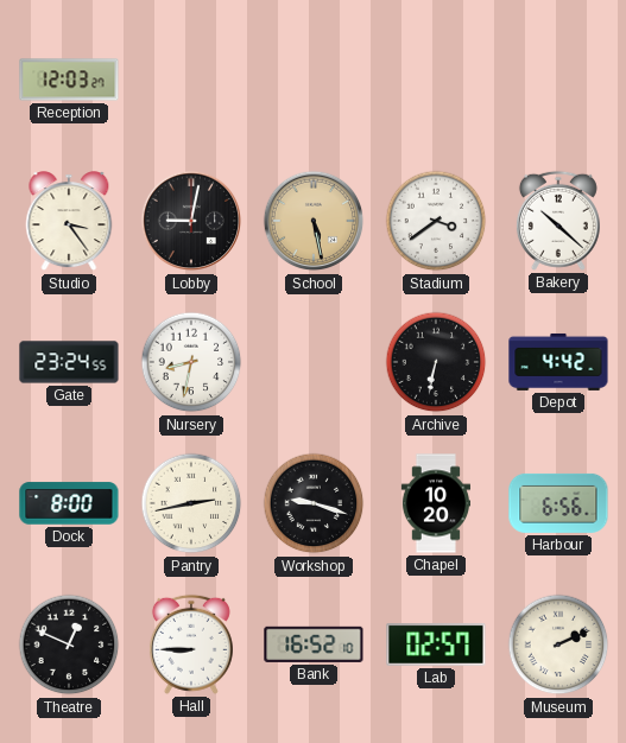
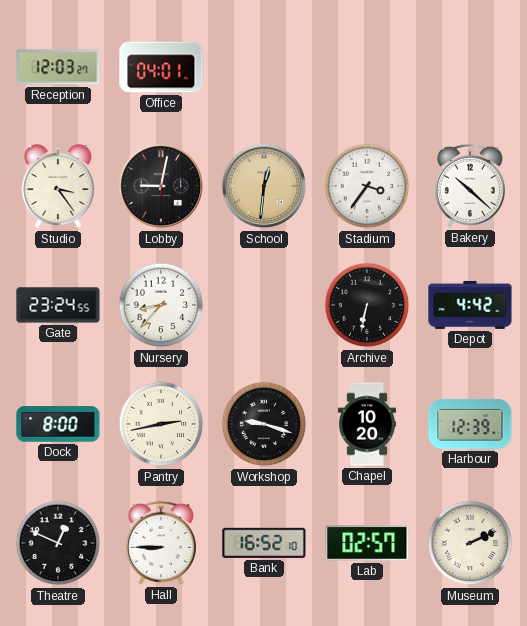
Office: none -> 04:01 (161, 67)
School: 5:28 -> 12:31 (264, 186)
Stadium: 3:39 -> 3:36 (367, 186)
Nursery: 8:32 -> 8:37 (161, 305)
Harbour: 6:56 -> 12:39 (470, 424)
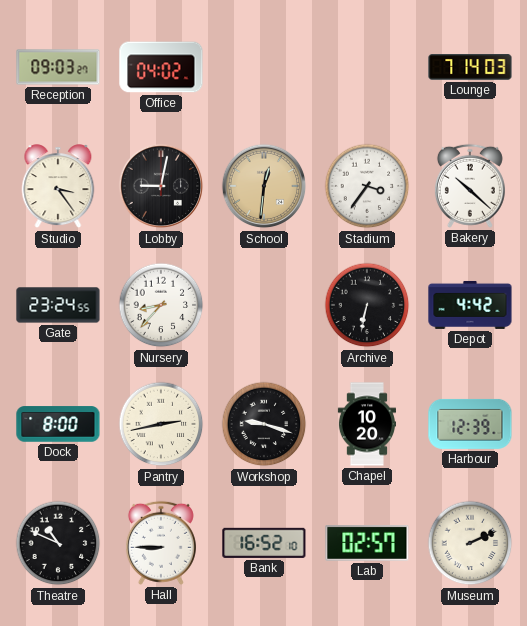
Reception: 12:03 -> 09:03 (58, 67)
Office: 04:01 -> 04:02 (161, 67)
Lounge: none -> 7:14 (470, 67)
Theatre: 12:49 -> 10:49 (58, 543)
